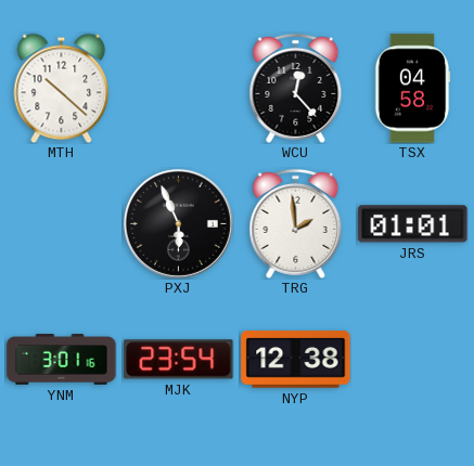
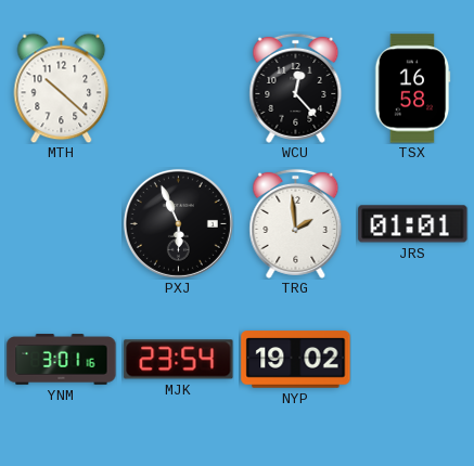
TSX: 04:58 -> 16:58 (412, 89)
NYP: 12:38 -> 19:02 (296, 360)
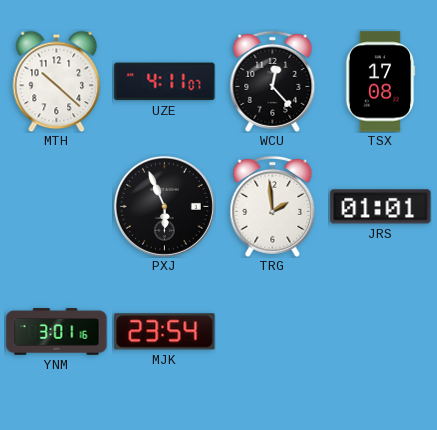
UZE: none -> 4:11 (165, 82)
TSX: 16:58 -> 17:08 (380, 82)
NYP: 19:02 -> none (296, 360)
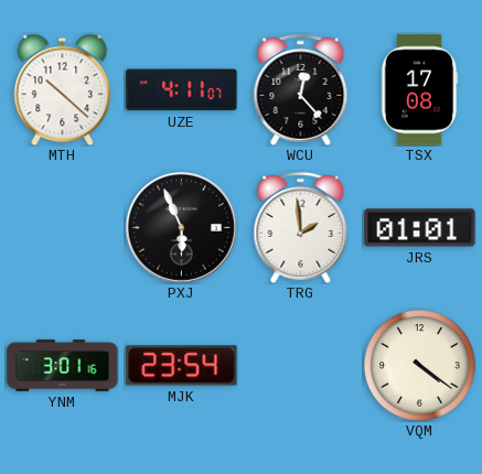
VQM: none -> 4:21 (420, 366)
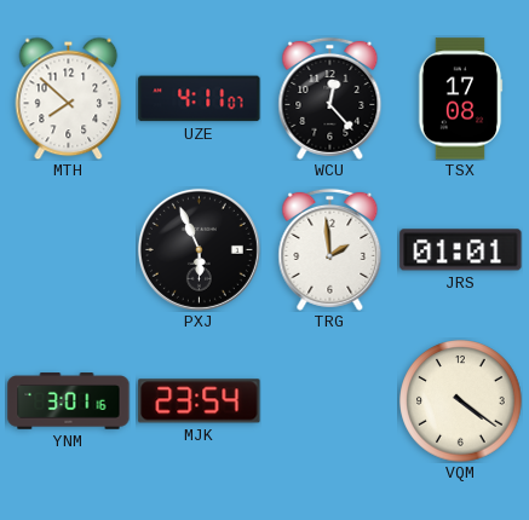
MTH: 10:22 -> 7:52 (69, 98)
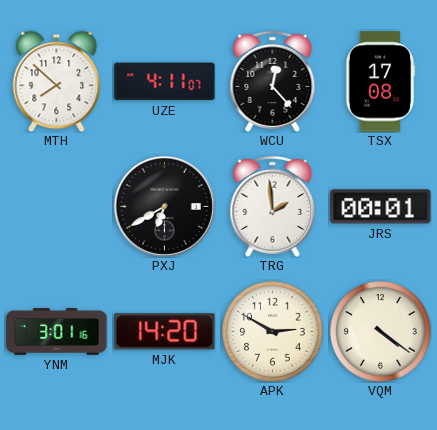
PXJ: 5:56 -> 6:40 (164, 206)
JRS: 01:01 -> 00:01 (381, 207)
MJK: 23:54 -> 14:20 (165, 332)
APK: none -> 2:50 (273, 332)
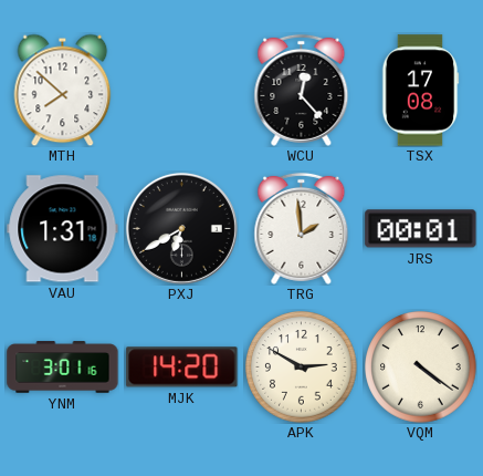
UZE: 4:11 -> none (165, 82)
VAU: none -> 1:31 (63, 229)
